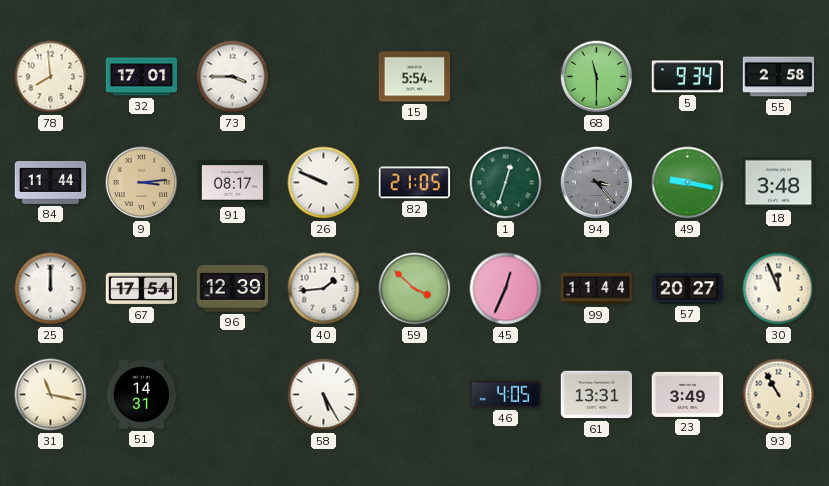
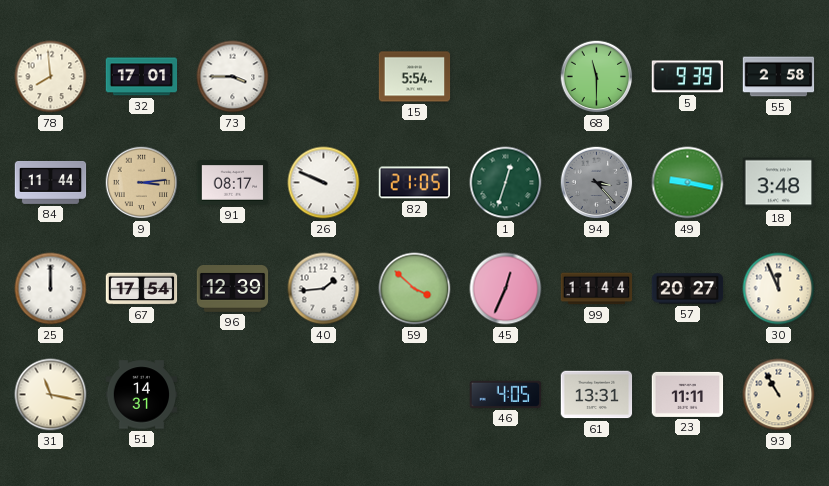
5: 9:34 -> 9:39 (687, 77)
58: 5:25 -> none (324, 395)
23: 3:49 -> 11:11 (688, 394)
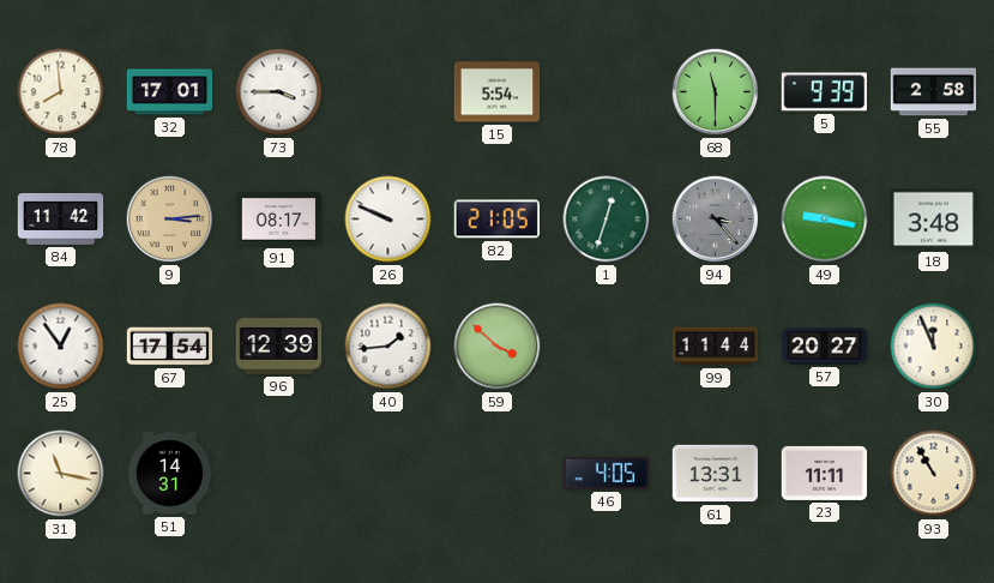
84: 11:44 -> 11:42 (61, 220)
25: 12:00 -> 12:54 (61, 347)
45: 12:34 -> none (506, 289)
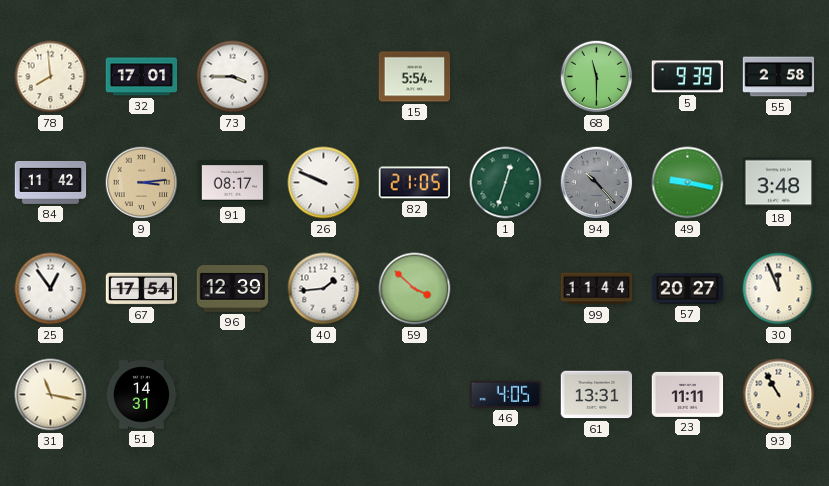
94: 3:23 -> 10:23 (597, 183)
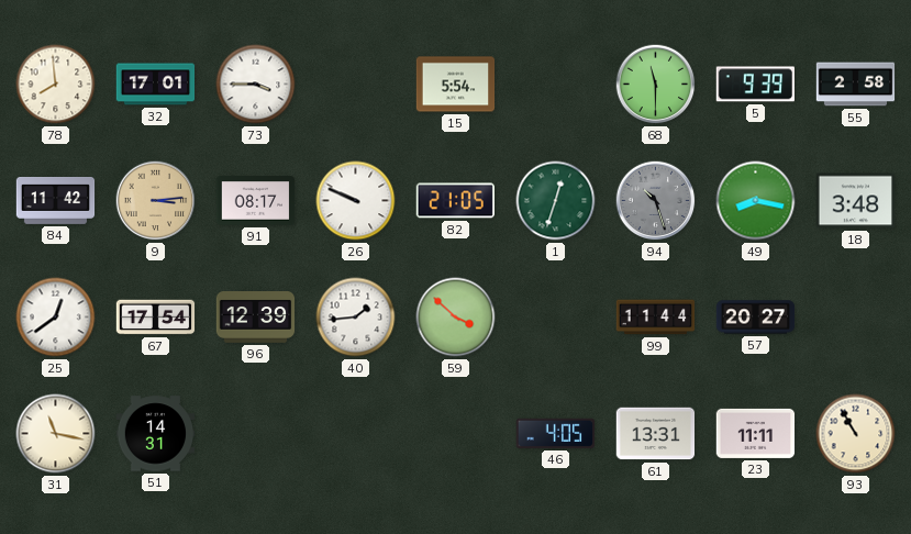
94: 10:23 -> 10:27 (656, 201)
49: 9:17 -> 8:17 (756, 201)
25: 12:54 -> 12:39 (56, 318)
30: 11:56 -> none (779, 289)
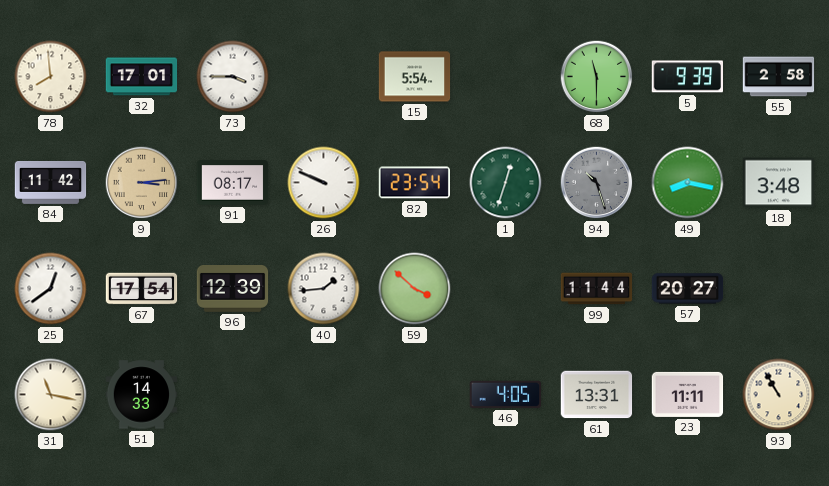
82: 21:05 -> 23:54 (414, 183)
51: 14:31 -> 14:33 (142, 395)
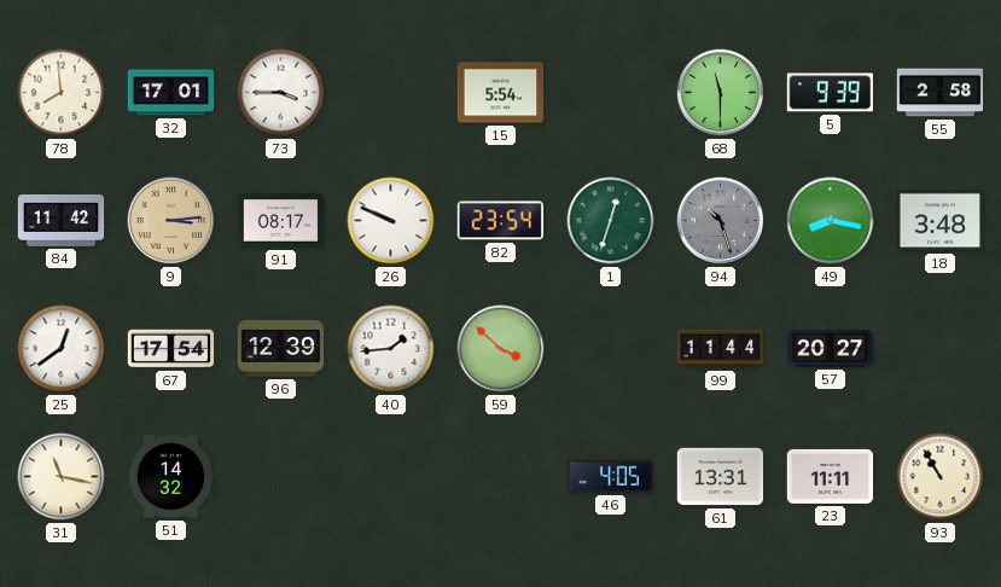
51: 14:33 -> 14:32 (171, 477)
